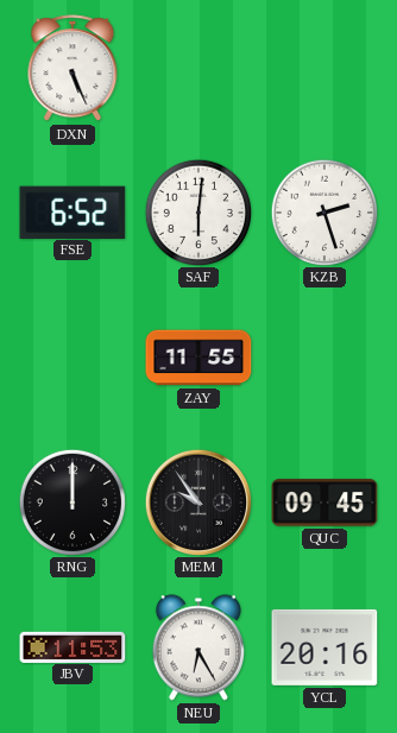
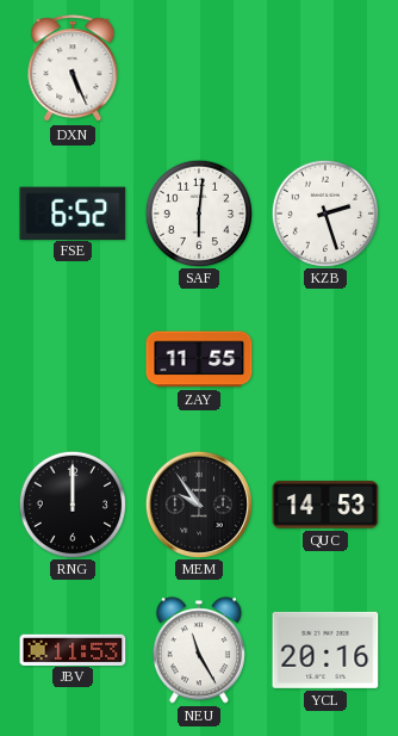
QUC: 09:45 -> 14:53 (325, 505)
NEU: 6:25 -> 11:25 (199, 650)
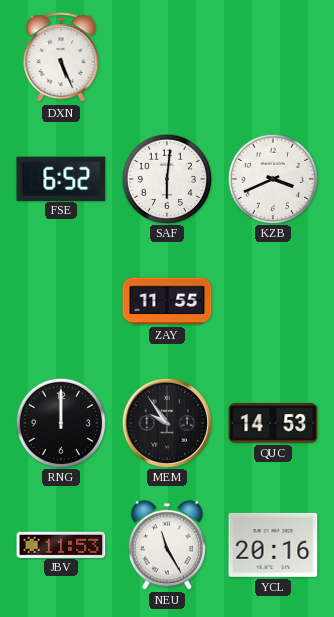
KZB: 2:27 -> 3:41 (272, 178)
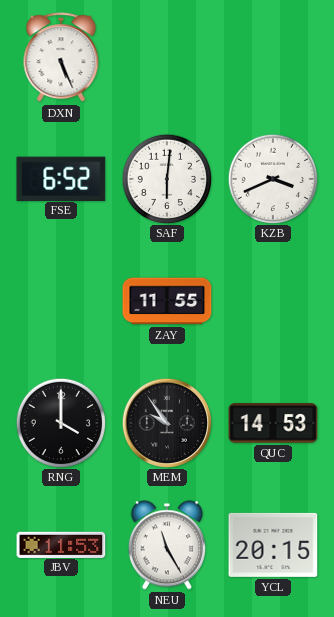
RNG: 12:00 -> 4:00 (60, 422)
YCL: 20:16 -> 20:15 (273, 545)
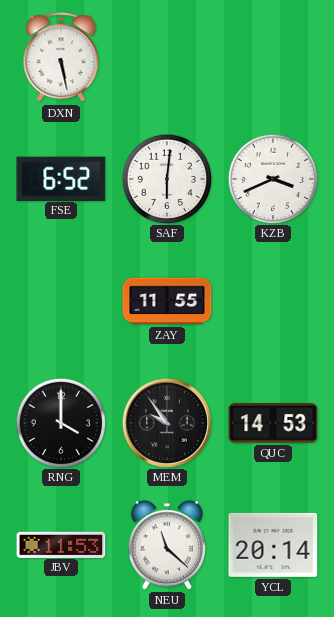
DXN: 5:26 -> 5:28 (61, 58)
NEU: 11:25 -> 11:22 (167, 545)
YCL: 20:15 -> 20:14 (273, 545)
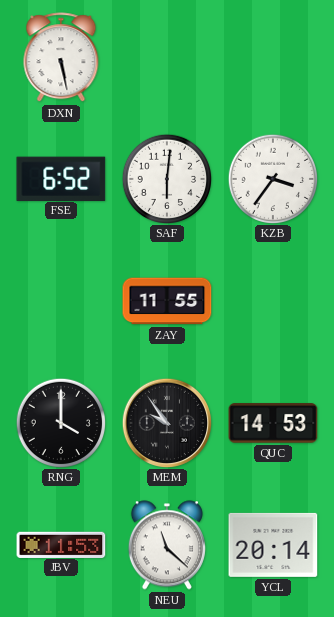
KZB: 3:41 -> 3:36 (272, 178)
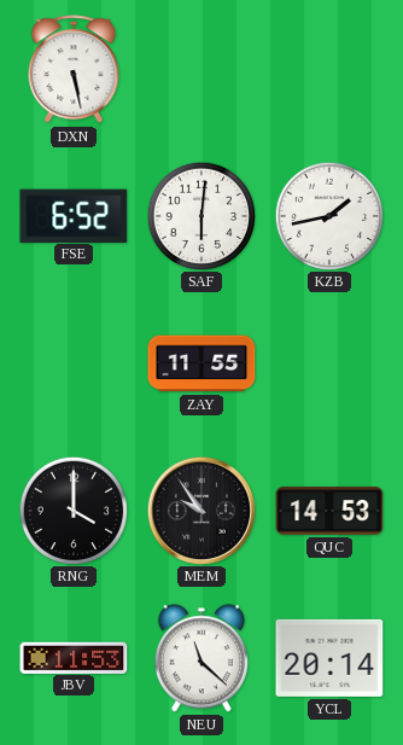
KZB: 3:36 -> 1:43 (328, 215)
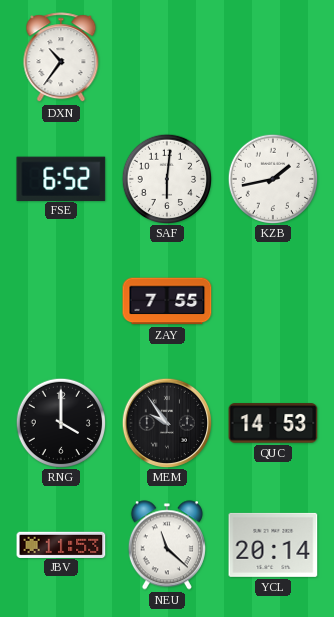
DXN: 5:28 -> 10:36 (61, 58)
ZAY: 11:55 -> 7:55 (167, 301)
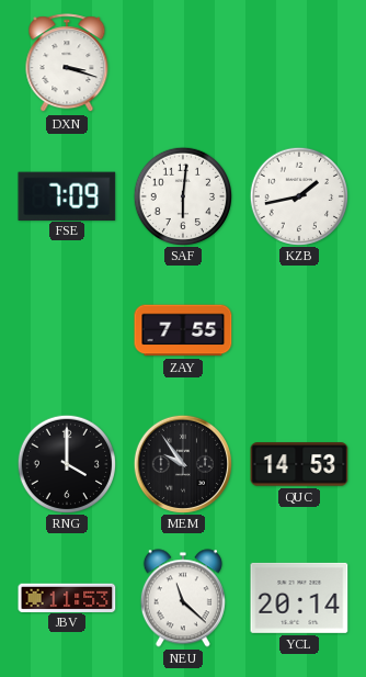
DXN: 10:36 -> 3:18 (67, 64)
FSE: 6:52 -> 7:09 (67, 195)
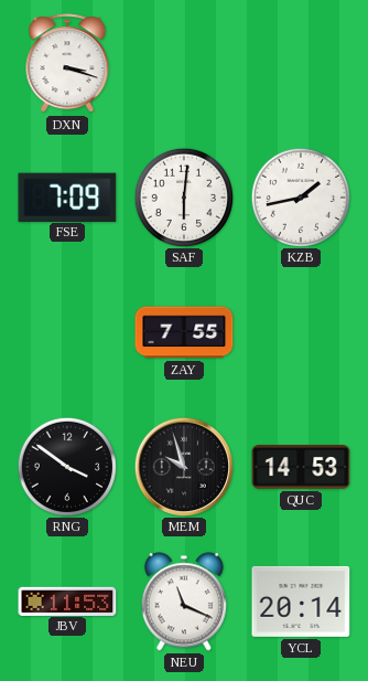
RNG: 4:00 -> 3:51 (66, 466)
MEM: 9:54 -> 9:57 (183, 466)
NEU: 11:22 -> 11:19 (184, 602)
